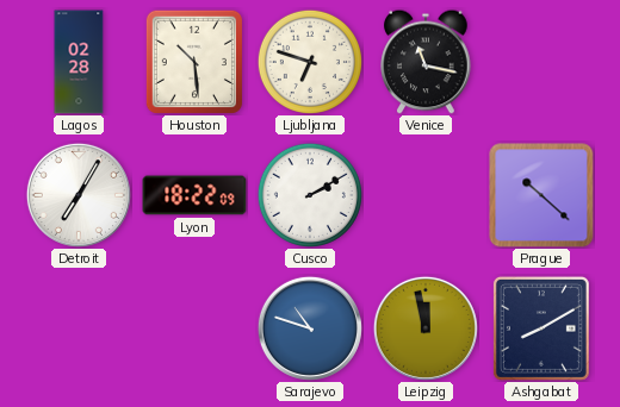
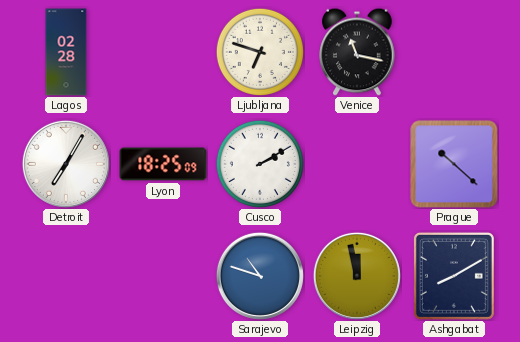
Houston: 10:29 -> none (194, 61)
Lyon: 18:22 -> 18:25 (163, 164)
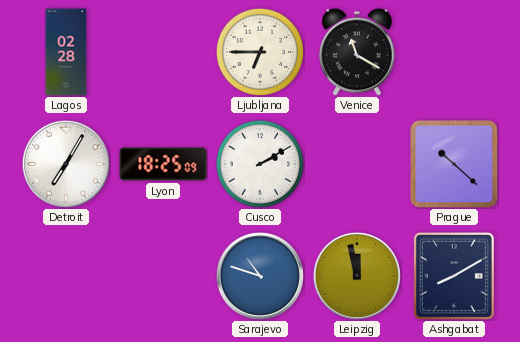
Ljubljana: 6:48 -> 6:45 (260, 52)
Venice: 11:17 -> 11:20 (357, 52)
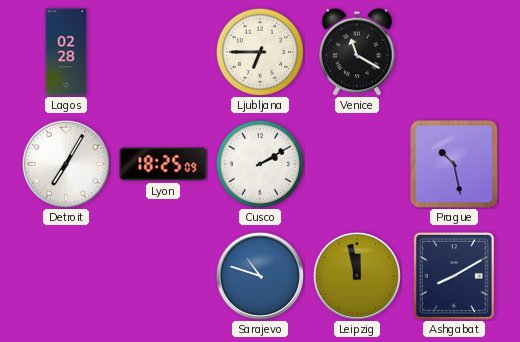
Prague: 10:22 -> 10:28 (454, 164)
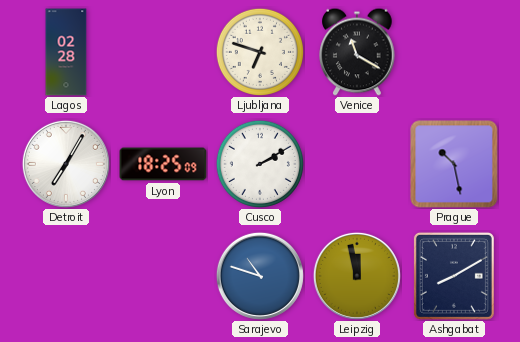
Ljubljana: 6:45 -> 6:48 (260, 52)
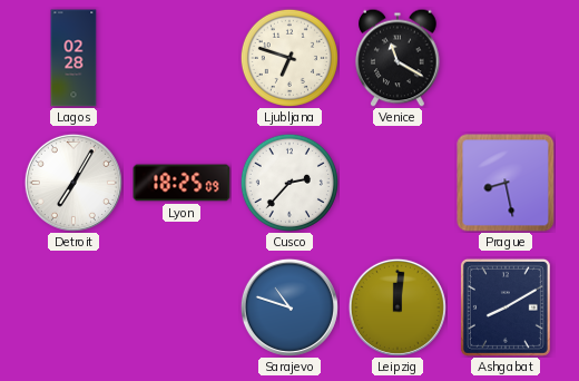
Cusco: 2:10 -> 2:37 (289, 183)
Prague: 10:28 -> 8:28 (506, 183)
Leipzig: 11:58 -> 12:01 (398, 307)
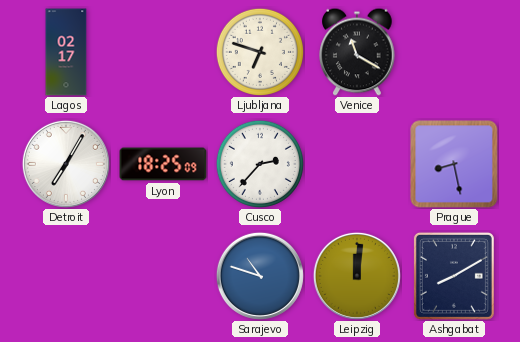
Lagos: 02:28 -> 02:17 (66, 52)
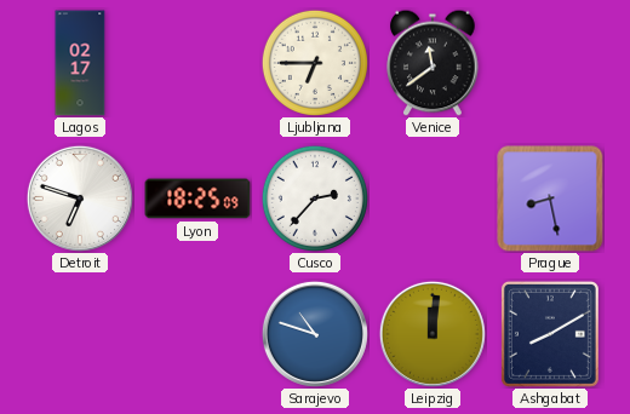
Ljubljana: 6:48 -> 6:45 (315, 63)
Venice: 11:20 -> 11:39 (433, 63)
Detroit: 7:05 -> 6:48 (80, 199)
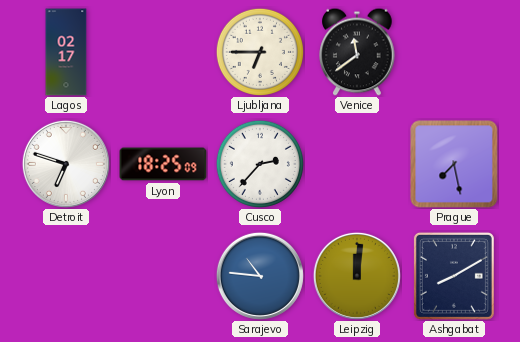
Prague: 8:28 -> 7:28 (454, 164)
Sarajevo: 10:48 -> 10:46 (260, 276)
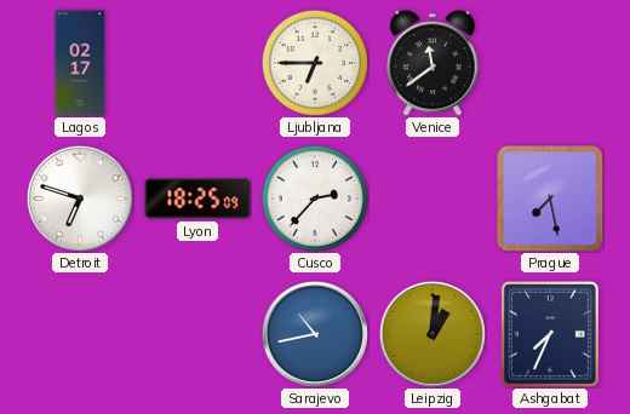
Sarajevo: 10:46 -> 10:43 (315, 334)
Leipzig: 12:01 -> 1:01 (433, 334)
Ashgabat: 8:10 -> 7:34 (550, 334)
